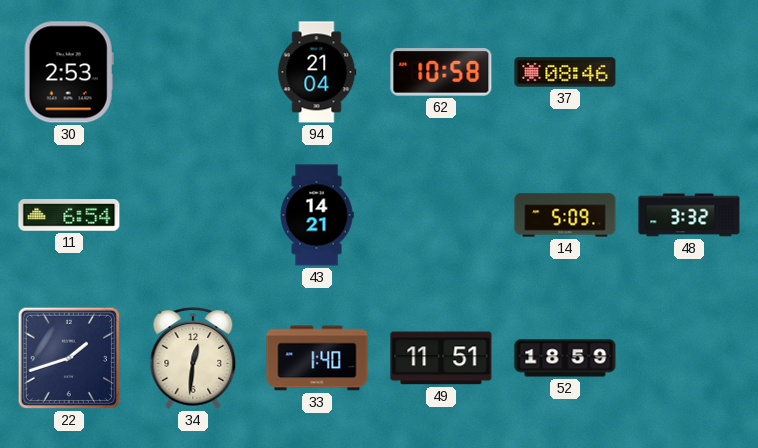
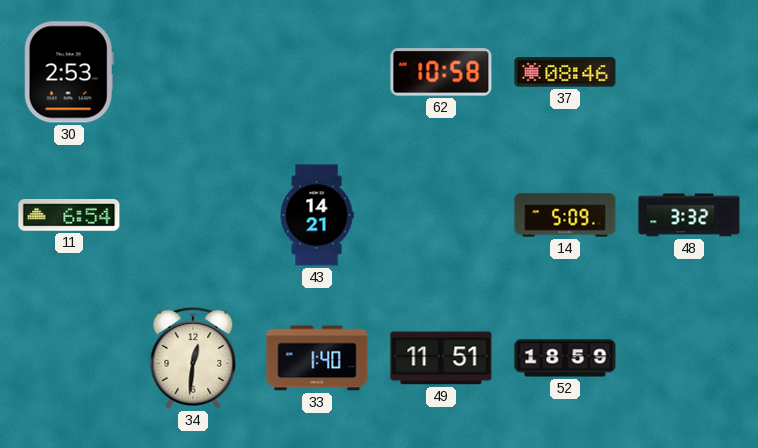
94: 21:04 -> none (317, 72)
22: 1:42 -> none (69, 358)
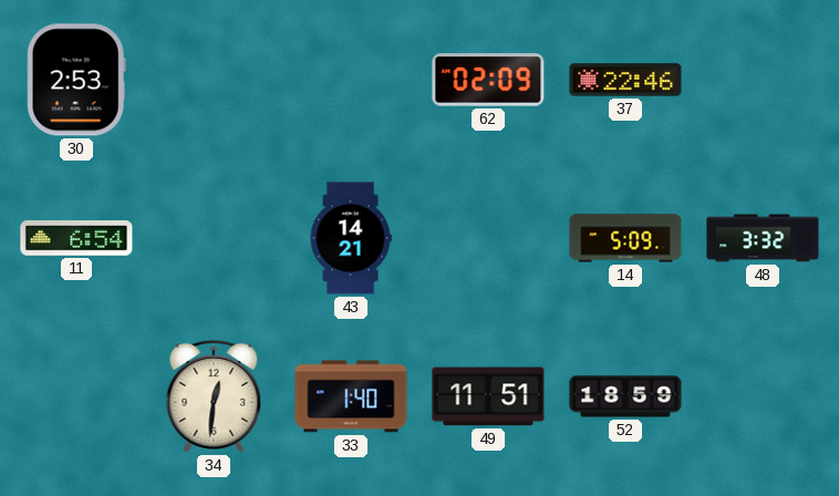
62: 10:58 -> 02:09 (488, 80)
37: 08:46 -> 22:46 (625, 80)
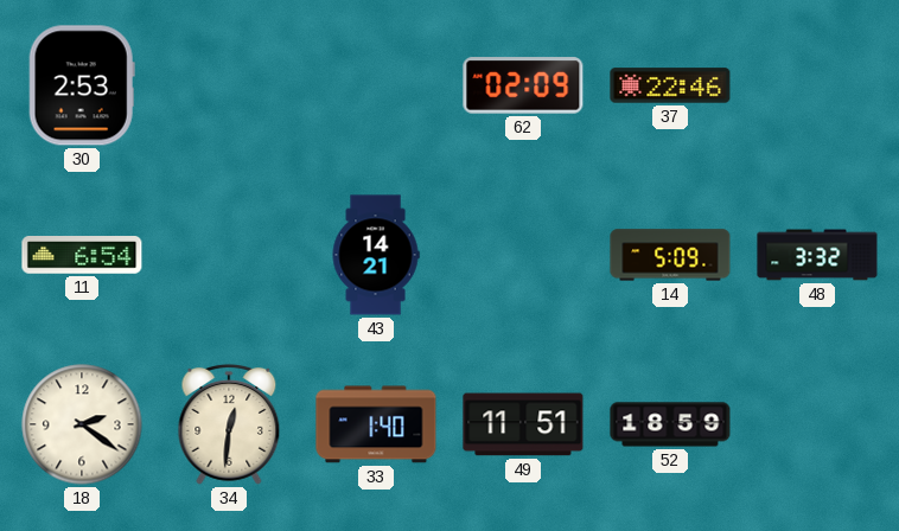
18: none -> 2:21 (82, 424)
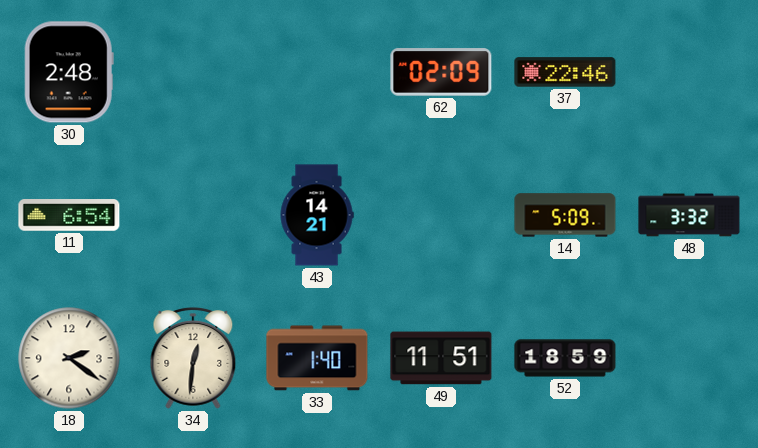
30: 2:53 -> 2:48 (69, 72)
